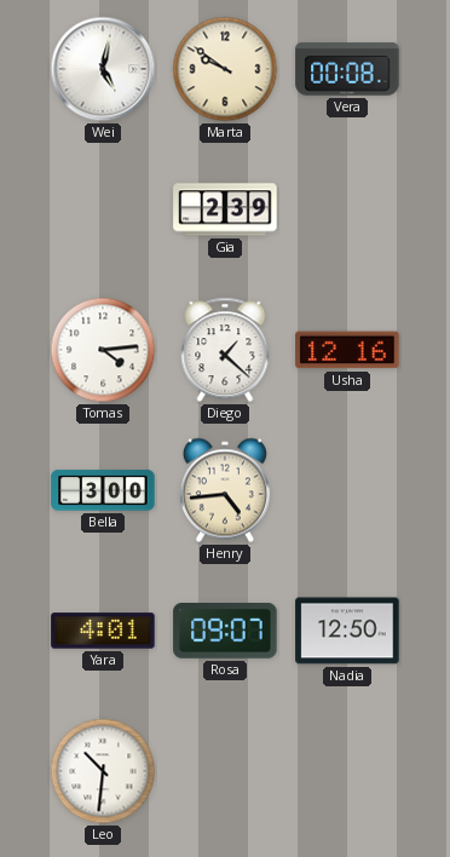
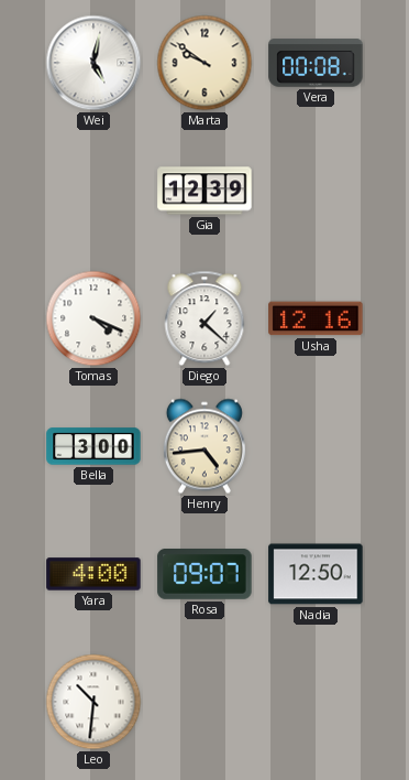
Gia: 2:39 -> 12:39 (204, 191)
Tomas: 4:14 -> 4:19 (93, 318)
Yara: 4:01 -> 4:00 (93, 574)
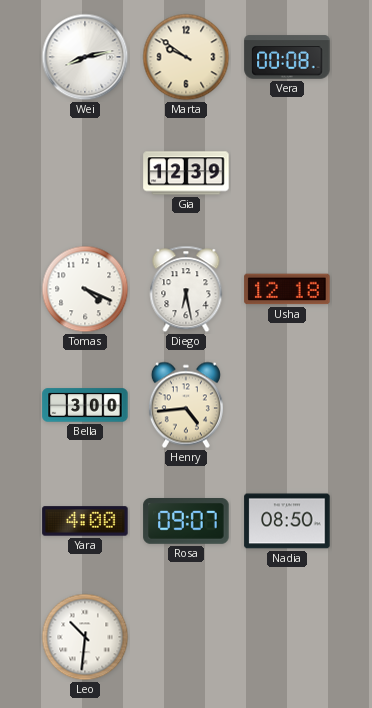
Wei: 5:02 -> 8:13 (85, 57)
Diego: 1:22 -> 6:28 (186, 289)
Usha: 12:16 -> 12:18 (287, 289)
Nadia: 12:50 -> 08:50 (287, 521)
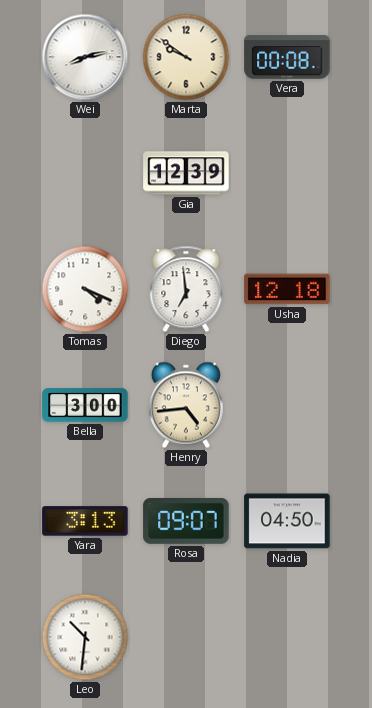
Diego: 6:28 -> 6:59 (186, 289)
Yara: 4:00 -> 3:13 (85, 521)
Nadia: 08:50 -> 04:50 (287, 521)
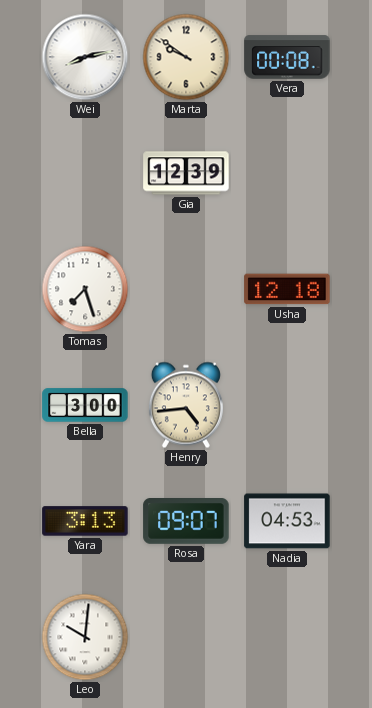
Tomas: 4:19 -> 7:27 (85, 289)
Diego: 6:59 -> none (186, 289)
Nadia: 04:50 -> 04:53 (287, 521)
Leo: 10:31 -> 10:01 (85, 637)
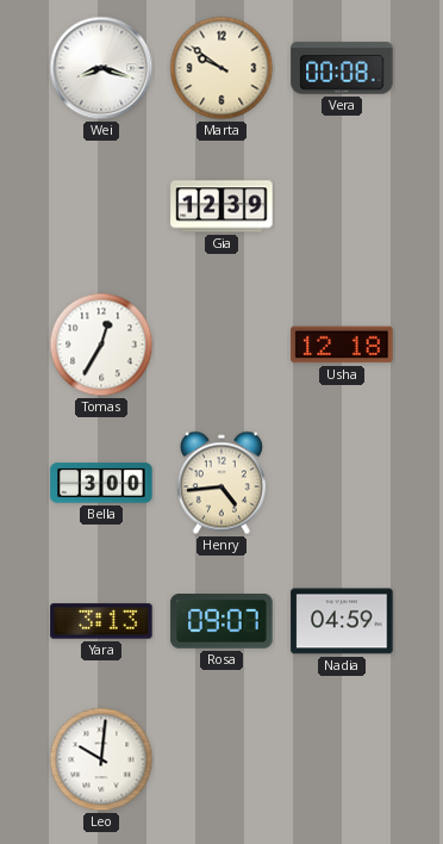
Wei: 8:13 -> 8:18 (101, 68)
Tomas: 7:27 -> 12:35 (101, 345)
Nadia: 04:53 -> 04:59 (342, 621)
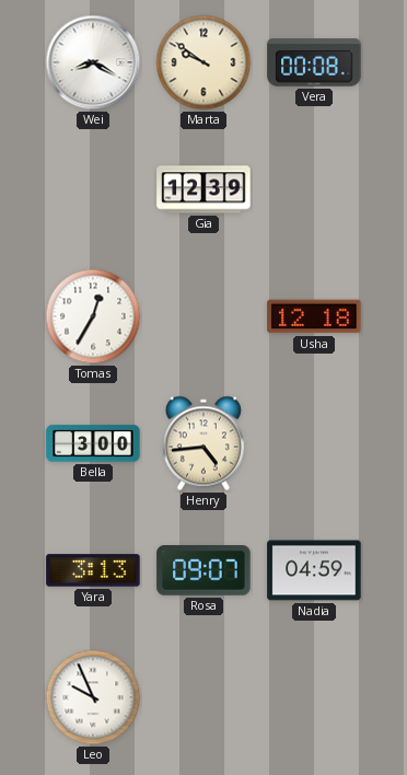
Wei: 8:18 -> 8:20 (93, 62)
Leo: 10:01 -> 9:56 (93, 697)
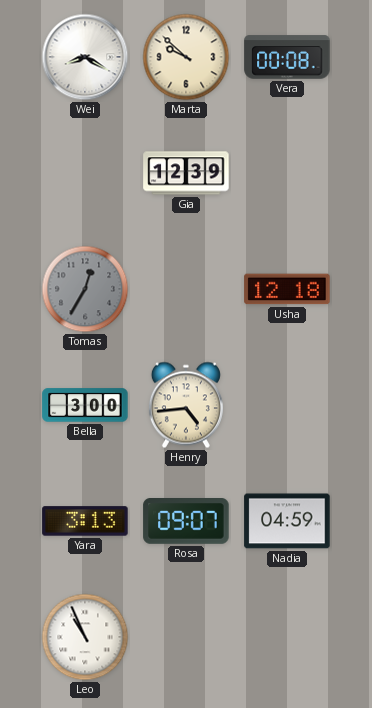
Marta: 9:51 -> 9:52 (186, 57)
Tomas dial: white -> grey (85, 289)
Leo: 9:56 -> 10:56 (85, 637)
